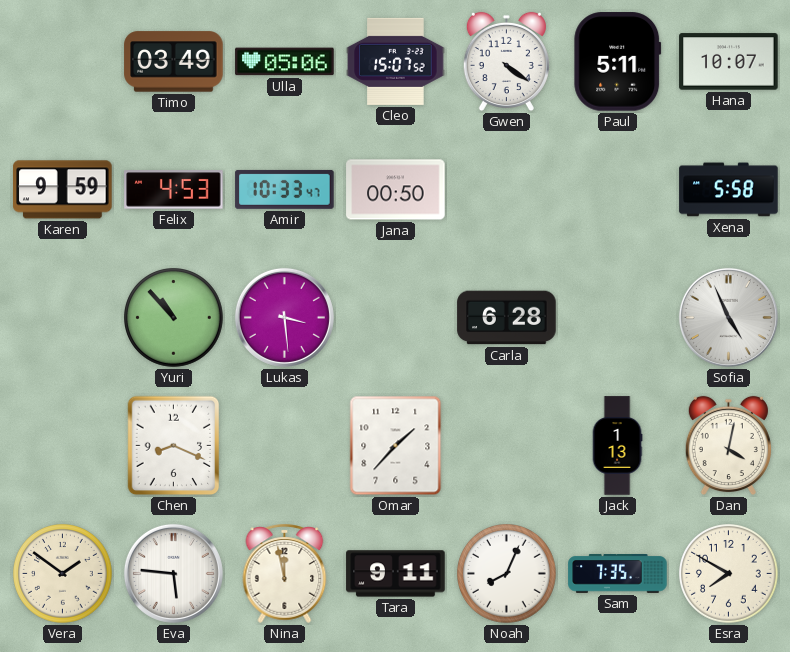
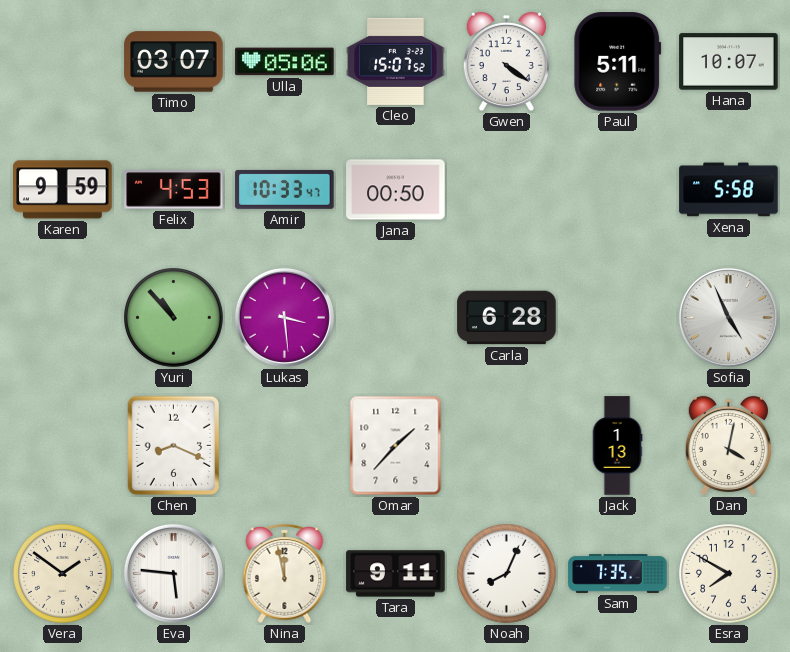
Timo: 03:49 -> 03:07 (174, 62)
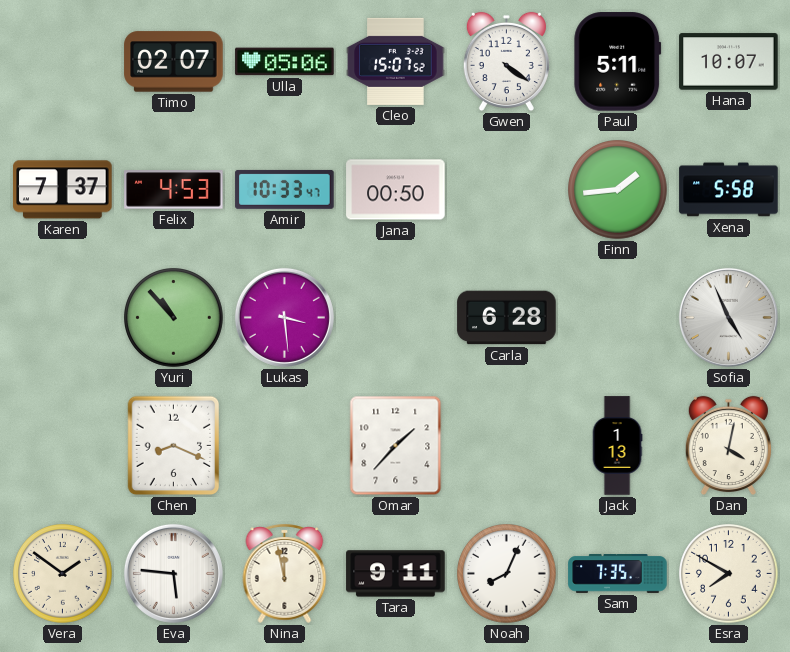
Timo: 03:07 -> 02:07 (174, 62)
Karen: 9:59 -> 7:37 (63, 190)
Finn: none -> 1:44 (618, 190)
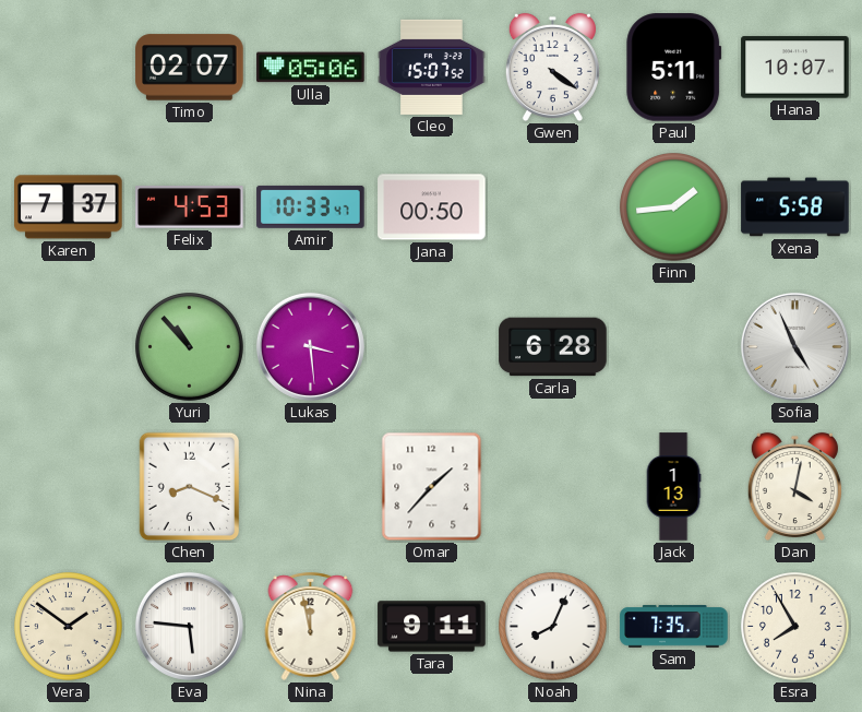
Esra: 7:50 -> 7:55 (795, 627)
